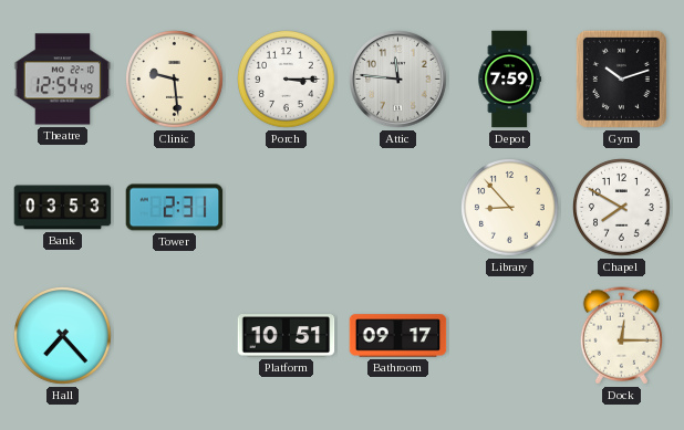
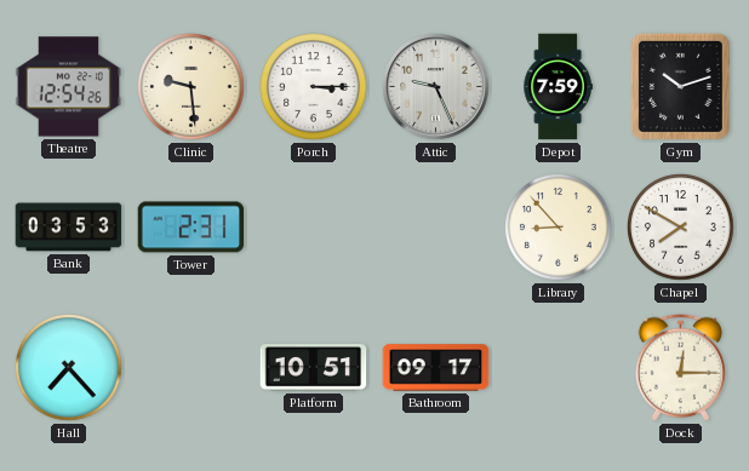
Theatre: 12:54:49 -> 12:54:26 (69, 87)
Attic: 11:46 -> 9:26 (436, 87)
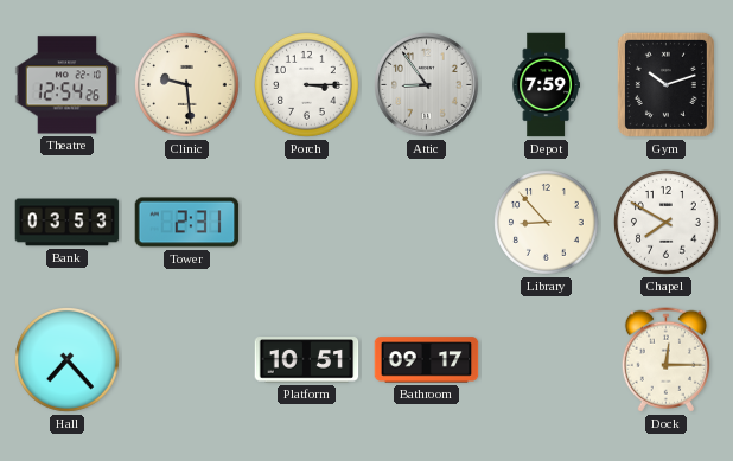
Attic: 9:26 -> 8:54 (427, 85)
